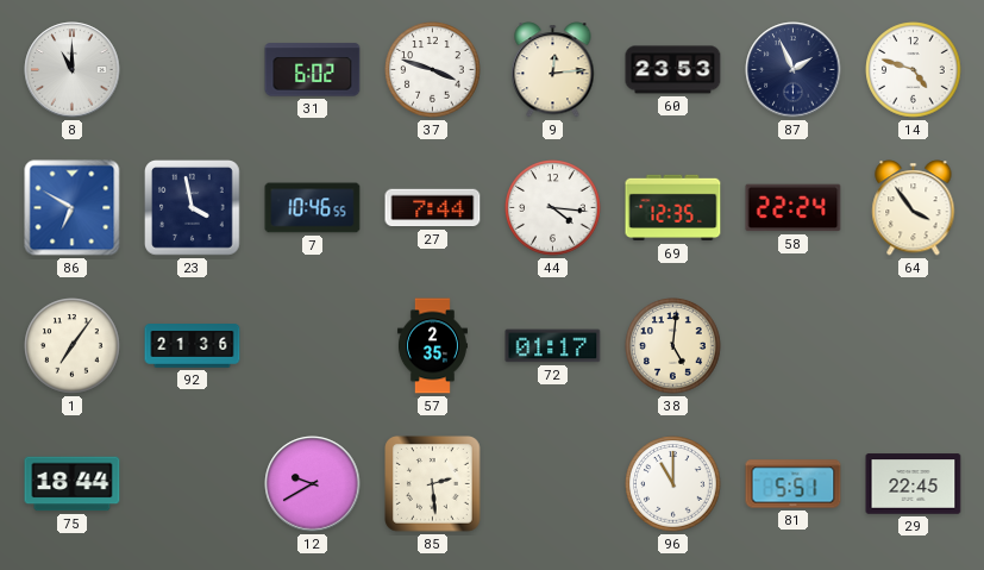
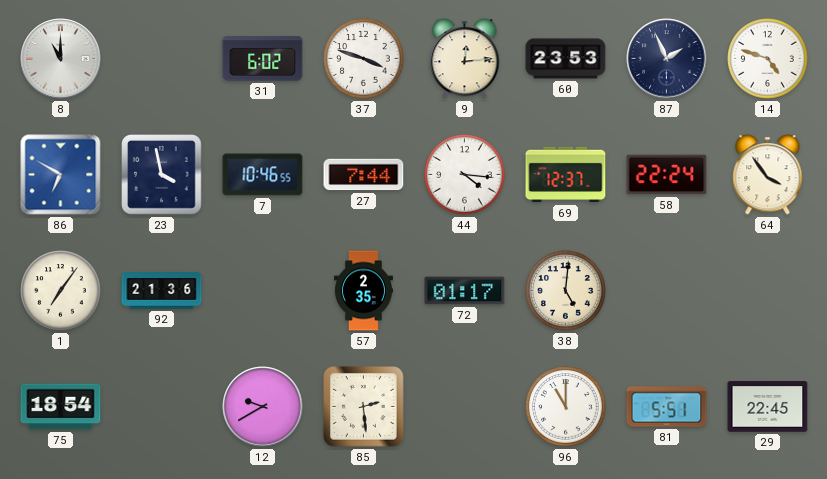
69: 12:35 -> 12:37 (566, 175)
75: 18:44 -> 18:54 (61, 407)
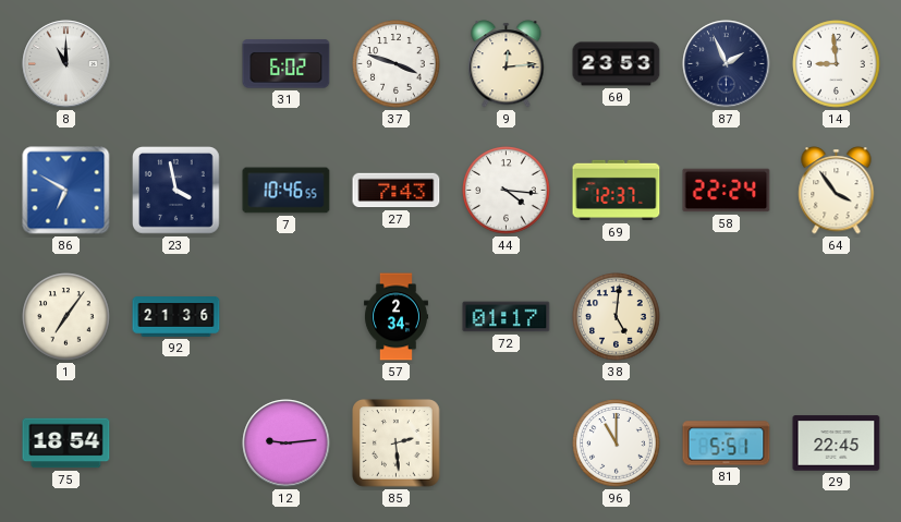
14: 4:48 -> 8:59 (837, 64)
27: 7:44 -> 7:43 (397, 191)
57: 2:35 -> 2:34 (395, 317)
12: 9:40 -> 9:14 (287, 444)
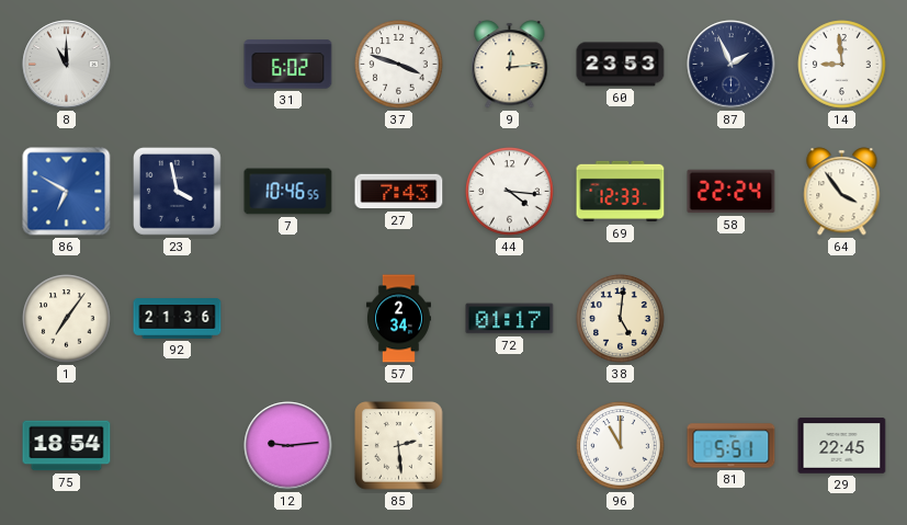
69: 12:37 -> 12:33 (621, 192)
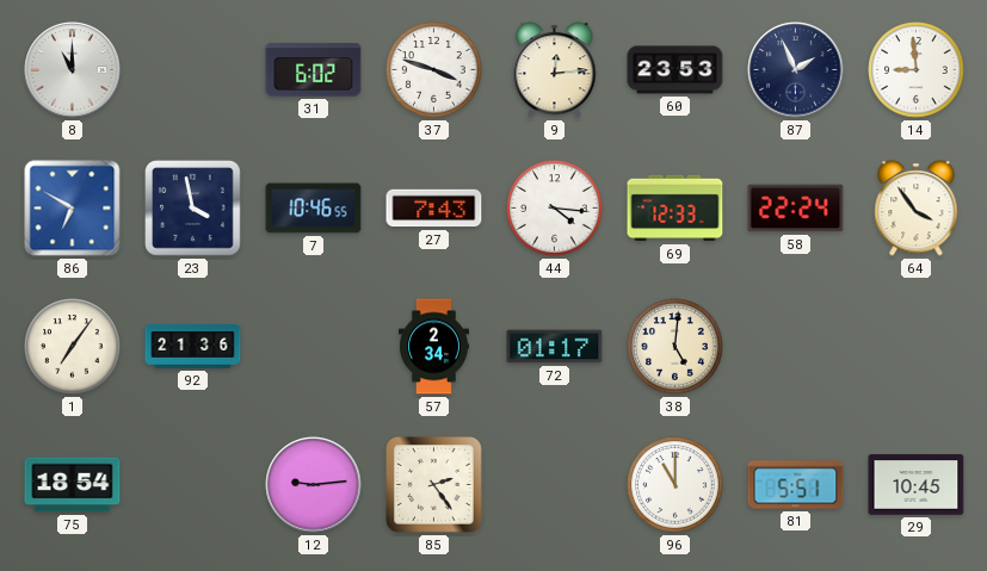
85: 2:29 -> 2:24 (434, 485)
29: 22:45 -> 10:45 (917, 485)
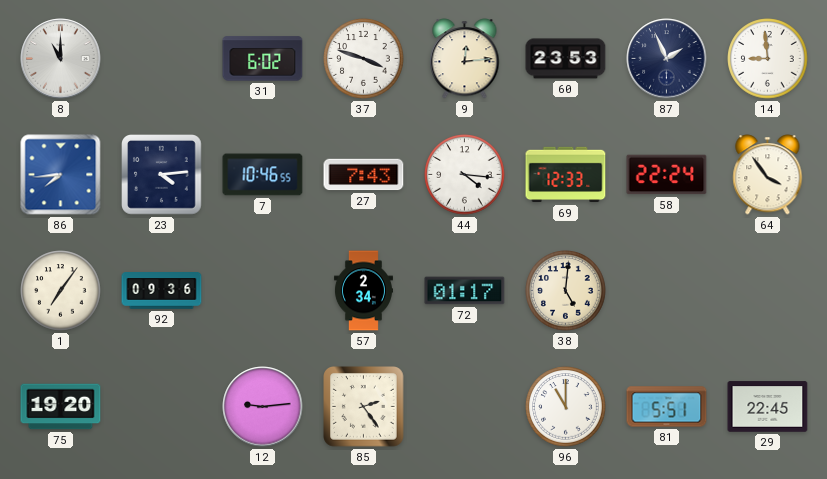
86: 6:50 -> 7:44 (61, 175)
23: 3:58 -> 4:14 (162, 175)
92: 21:36 -> 09:36 (162, 291)
75: 18:54 -> 19:20 (61, 407)
29: 10:45 -> 22:45 (768, 407)
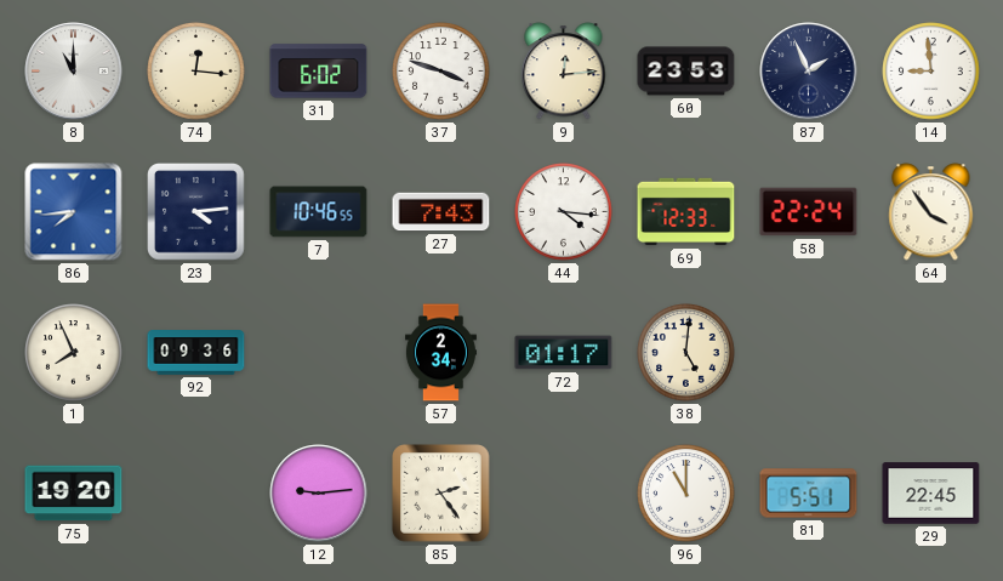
74: none -> 12:16 (196, 72)
1: 7:06 -> 7:56 (74, 353)
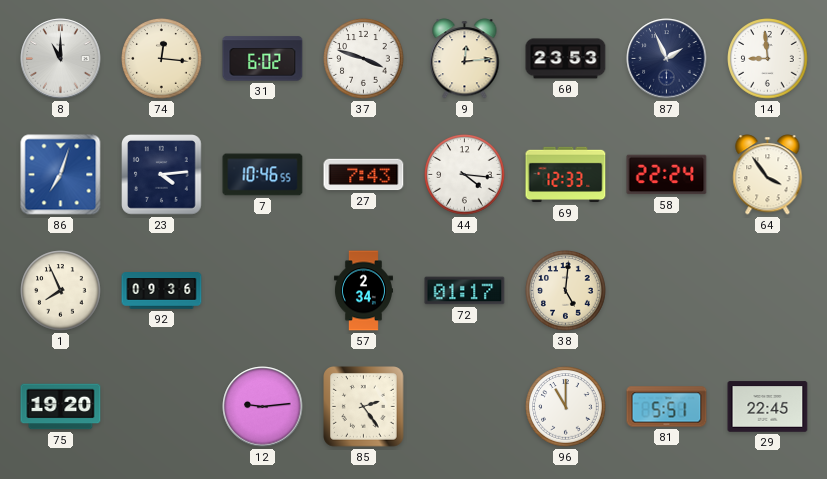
86: 7:44 -> 7:03 (61, 175)
